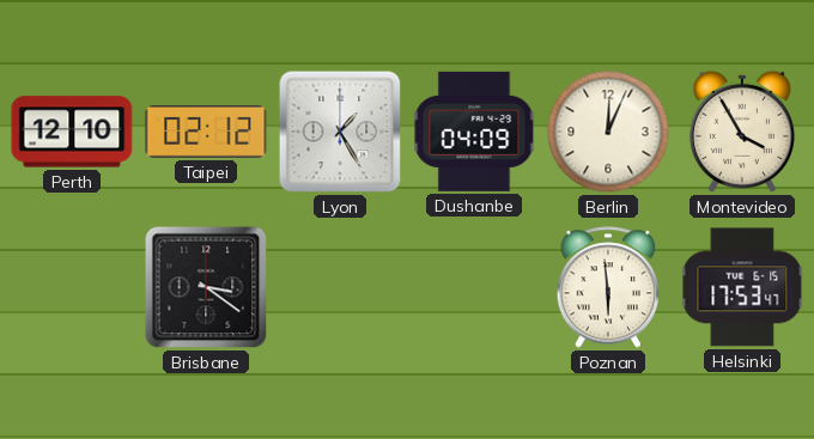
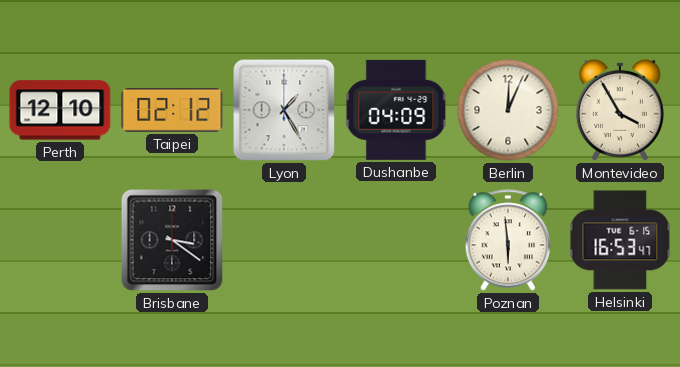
Helsinki: 17:53 -> 16:53 (620, 240)
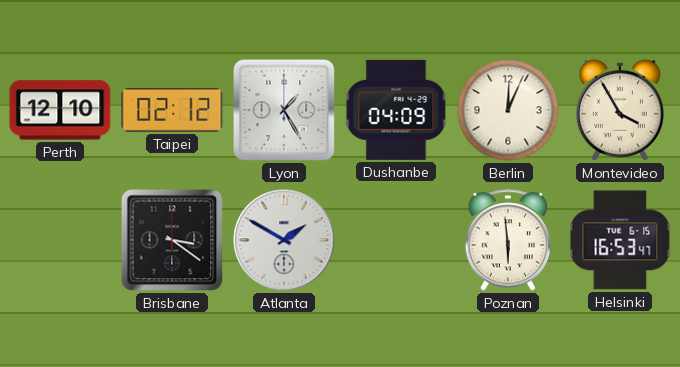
Atlanta: none -> 1:50 (284, 240)
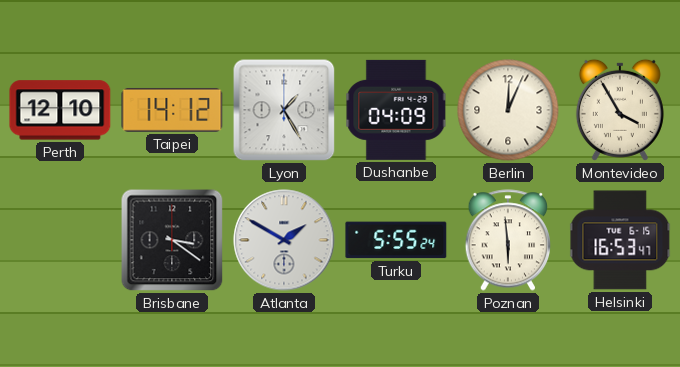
Taipei: 02:12 -> 14:12 (172, 110)
Turku: none -> 5:55 (396, 240)
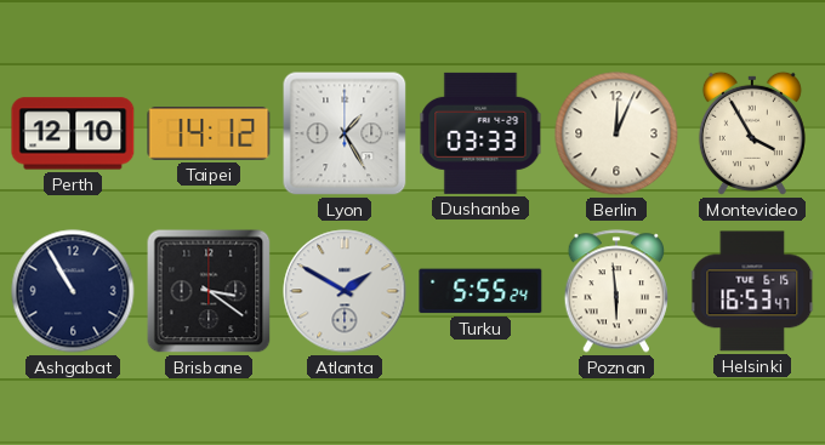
Dushanbe: 04:09 -> 03:33 (480, 133)
Ashgabat: none -> 10:55 (73, 291)
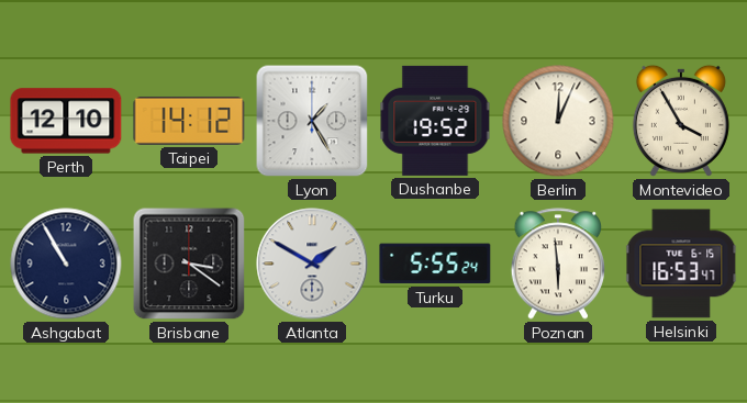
Dushanbe: 03:33 -> 19:52 (435, 121)
